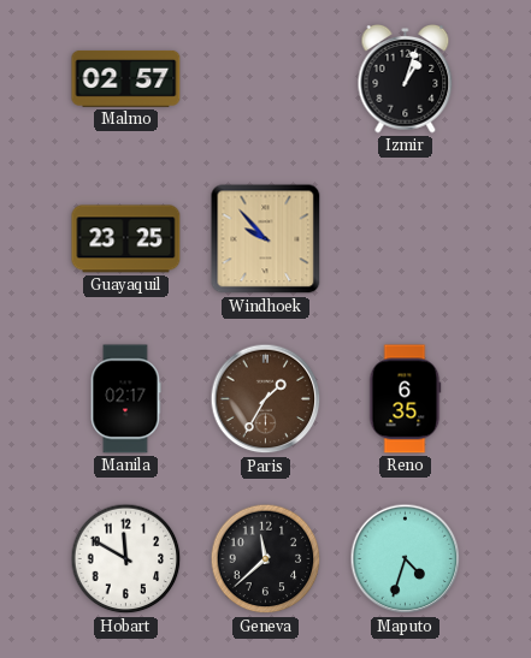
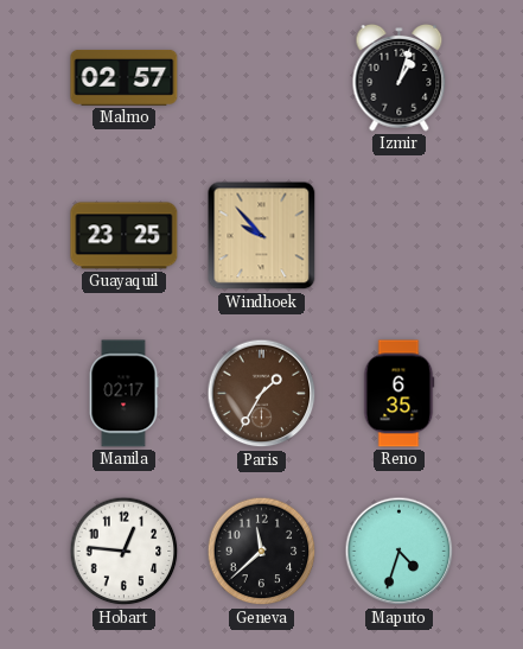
Hobart: 11:50 -> 12:46 (125, 552)
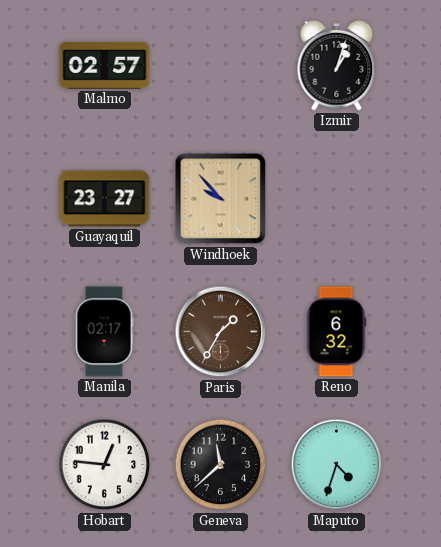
Guayaquil: 23:25 -> 23:27 (105, 199)
Reno: 6:35 -> 6:32 (336, 332)
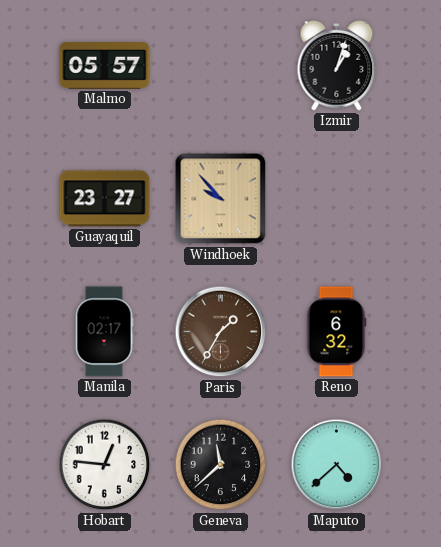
Malmo: 02:57 -> 05:57 (105, 65)
Maputo: 4:33 -> 4:38 (337, 465)
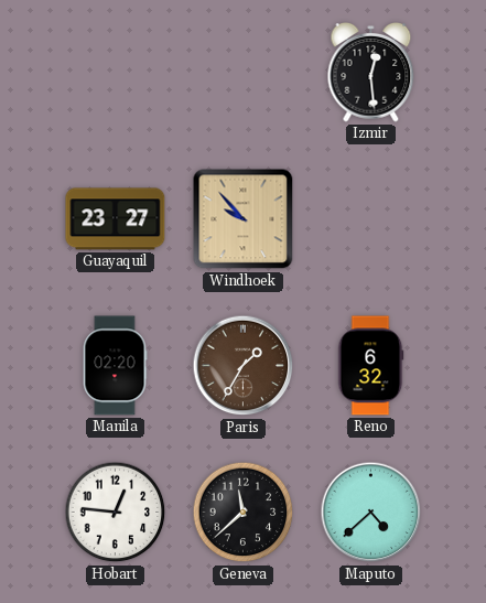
Malmo: 05:57 -> none (105, 65)
Izmir: 1:03 -> 12:29 (371, 72)
Manila: 02:17 -> 02:20 (115, 366)
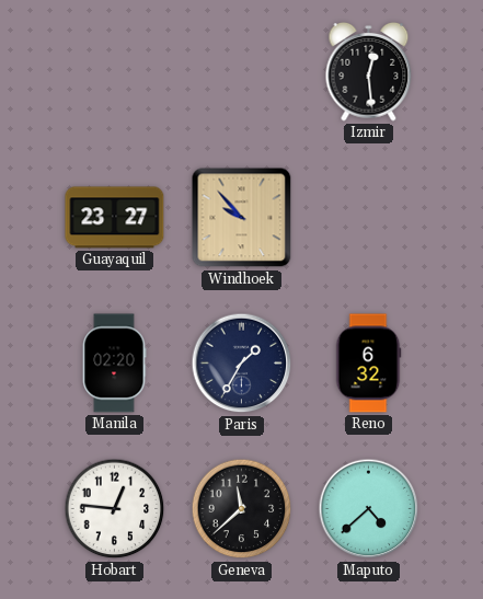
Paris dial: brown -> navy (242, 364)
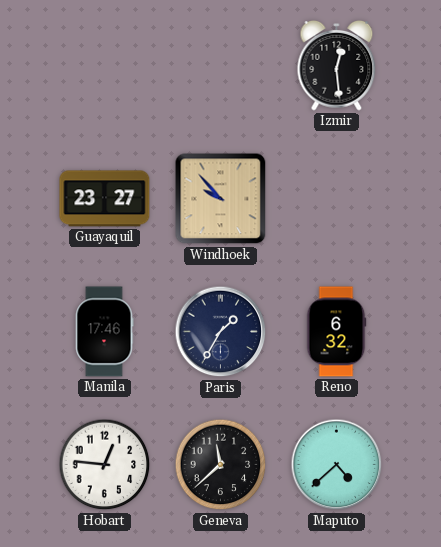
Manila: 02:20 -> 17:46 (104, 332)
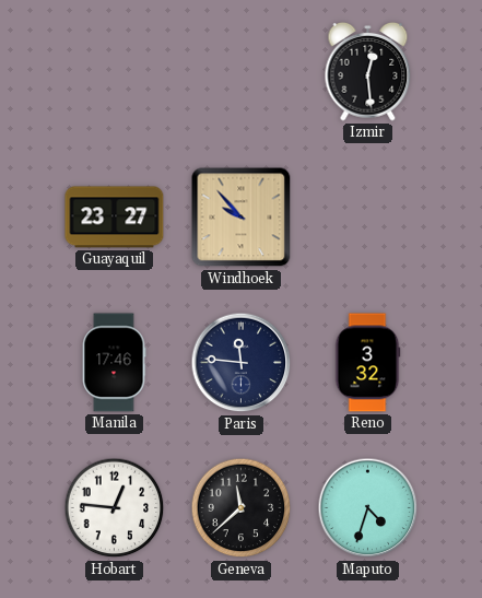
Paris: 1:35 -> 11:46 (242, 363)
Reno: 6:32 -> 3:32 (367, 363)
Maputo: 4:38 -> 4:33 (368, 508)
